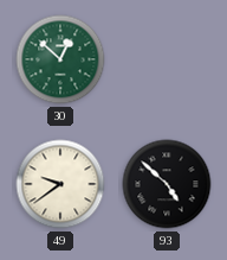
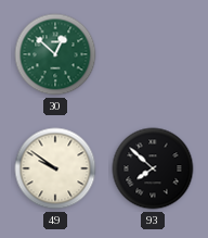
49: 9:39 -> 9:51 (55, 168)
93: 4:52 -> 7:52 (153, 168)
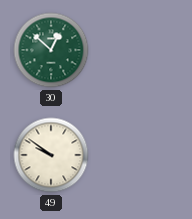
93: 7:52 -> none (153, 168)
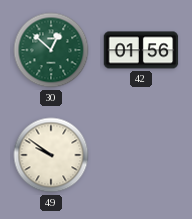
42: none -> 01:56 (141, 50)
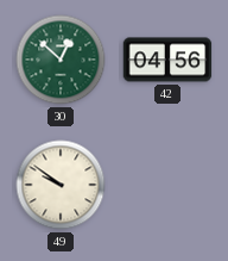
42: 01:56 -> 04:56 (167, 60)
